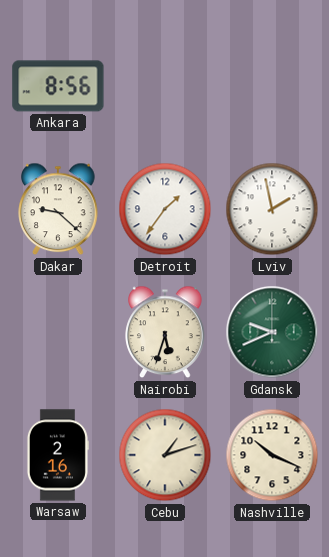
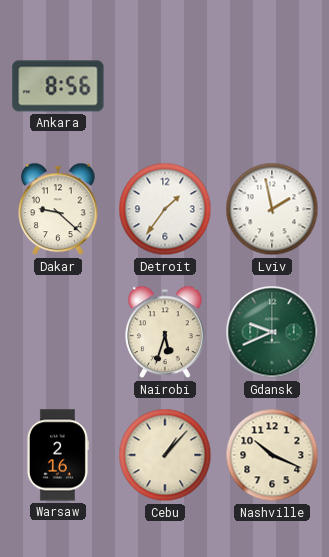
Cebu: 1:12 -> 1:07 (165, 455)
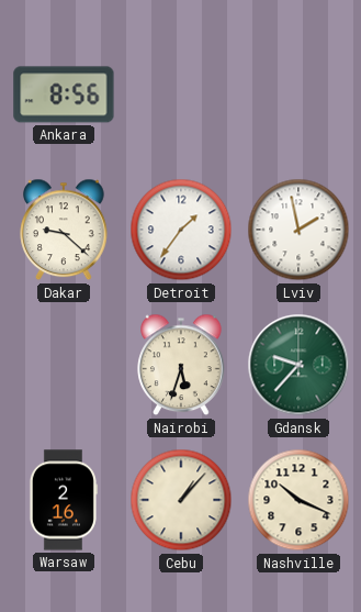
Gdansk: 9:41 -> 9:37 (298, 365)
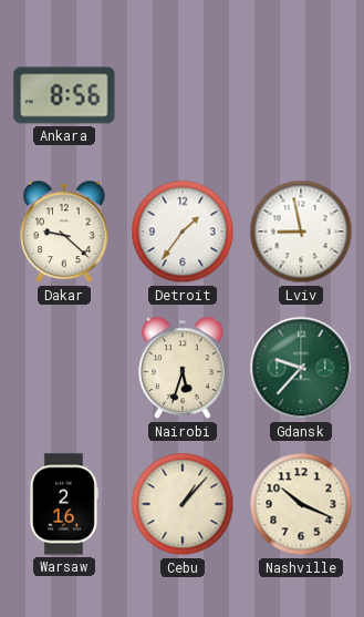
Lviv: 1:58 -> 8:58 (301, 232)
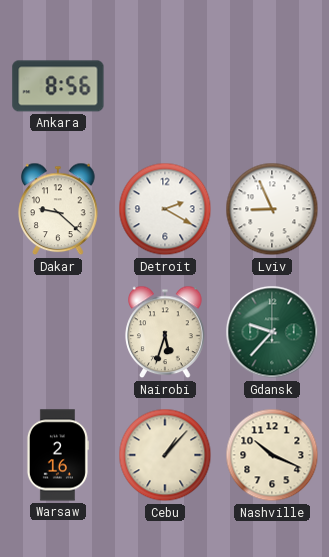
Detroit: 1:36 -> 2:20 (165, 209)
Lviv: 8:58 -> 8:56 (272, 209)
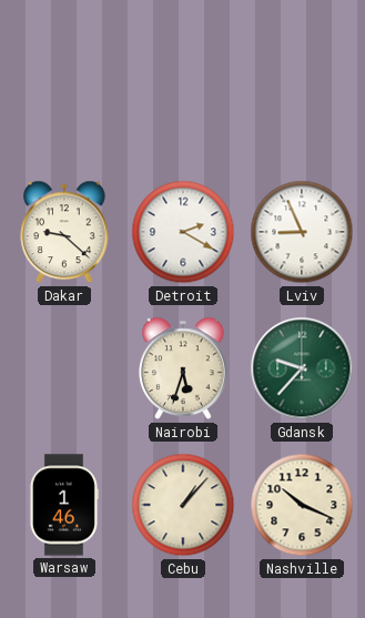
Ankara: 8:56 -> none (58, 86)
Warsaw: 2:16 -> 1:46 (63, 505)
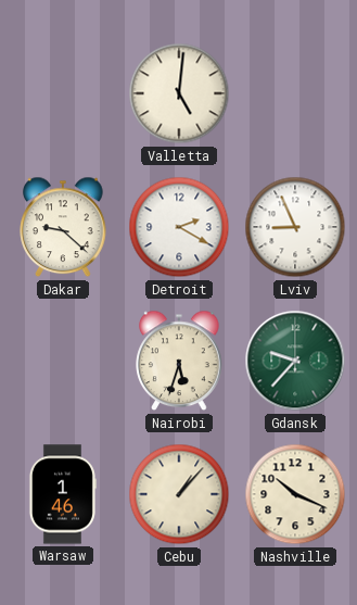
Valletta: none -> 5:01 (179, 93)
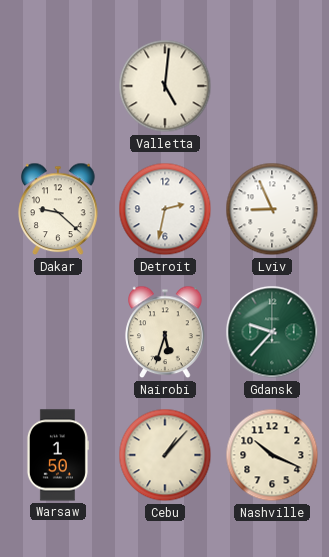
Detroit: 2:20 -> 2:32 (165, 209)
Warsaw: 1:46 -> 1:50 (57, 455)
